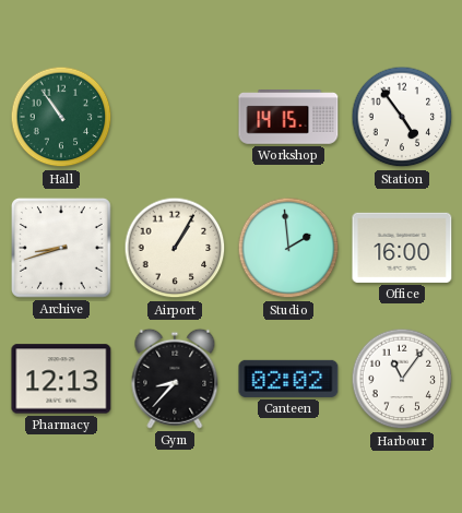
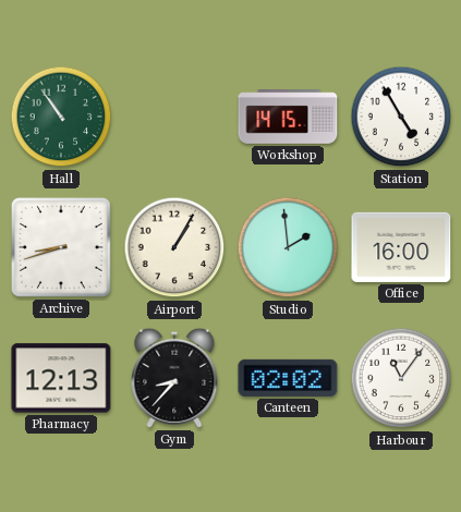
Station: 4:54 -> 4:55 (401, 117)
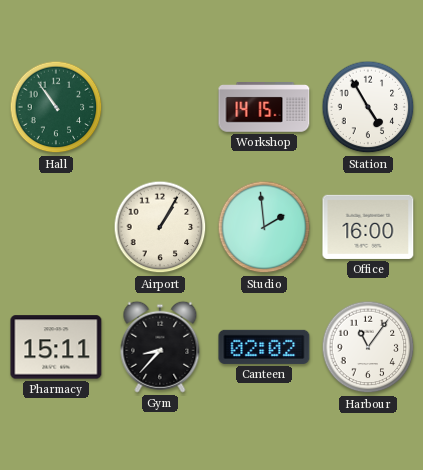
Archive: 8:42 -> none (61, 247)
Pharmacy: 12:13 -> 15:11 (56, 347)
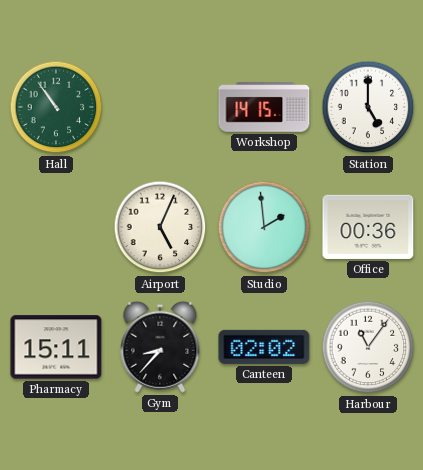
Station: 4:55 -> 5:00 (368, 107)
Airport: 1:05 -> 5:04 (160, 227)
Office: 16:00 -> 00:36 (368, 227)
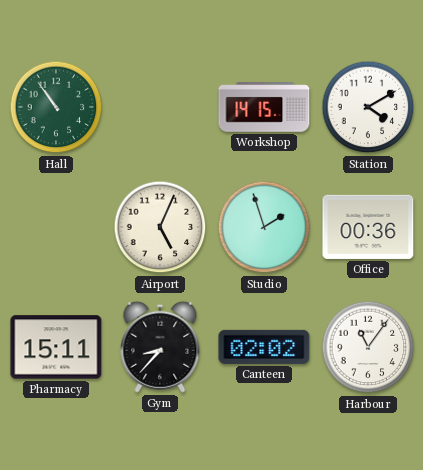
Station: 5:00 -> 4:10 (368, 107)
Studio: 1:59 -> 1:57 (264, 227)
